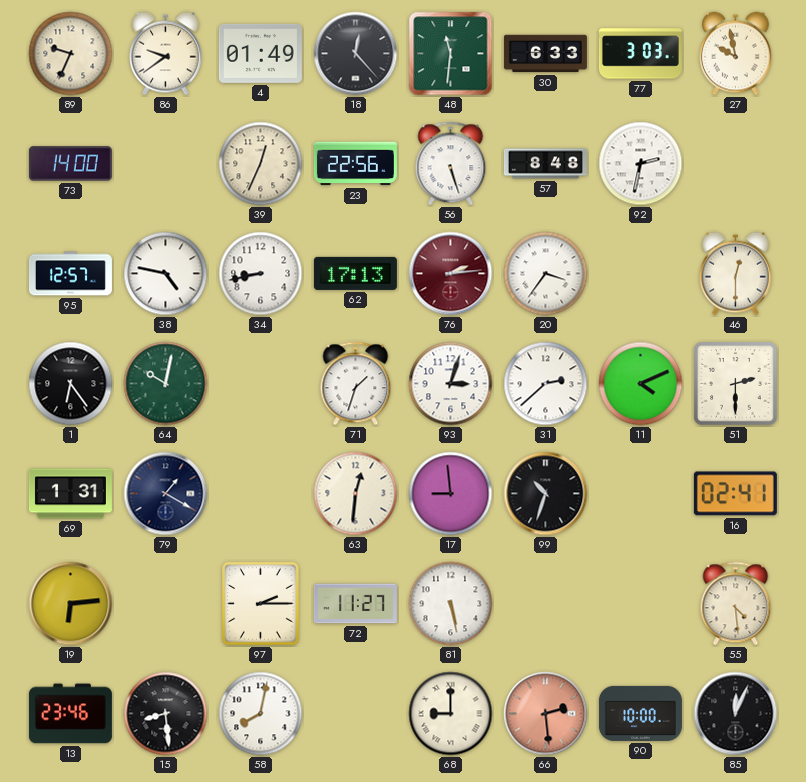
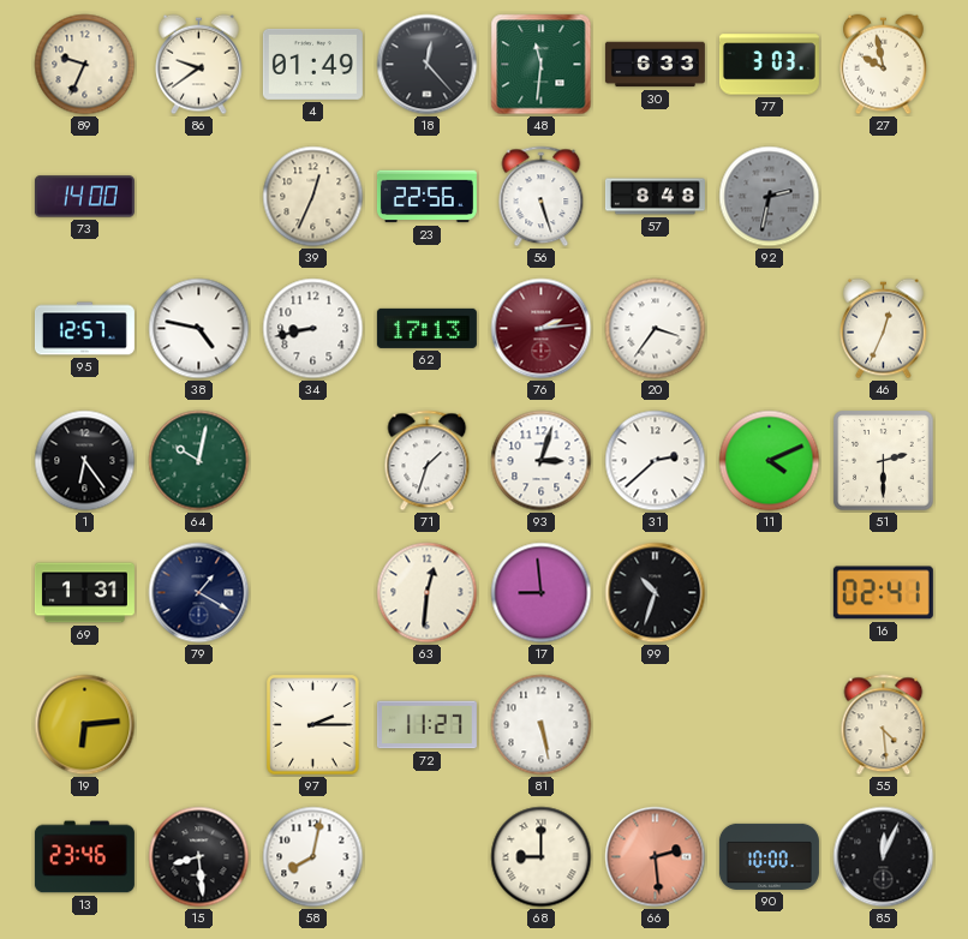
92 dial: white -> grey (770, 197)
46: 12:30 -> 12:34 (884, 329)
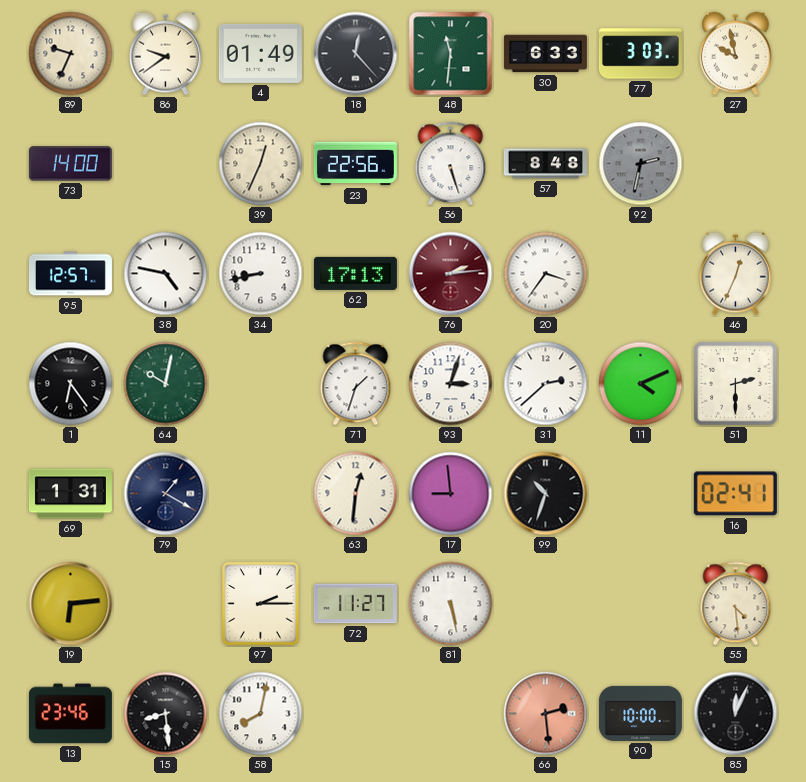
68: 9:00 -> none (542, 857)
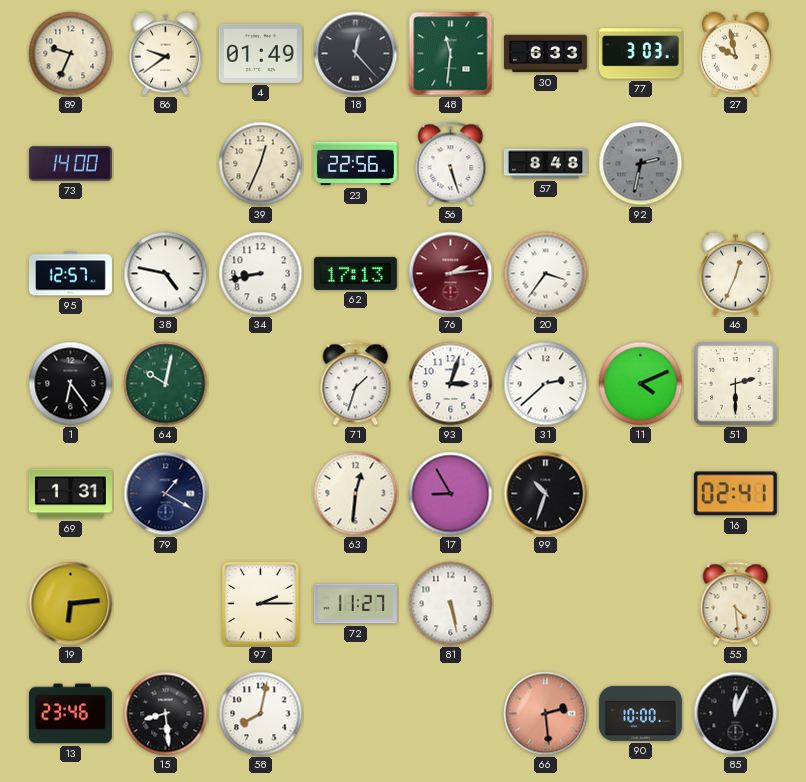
17: 8:59 -> 8:55 (451, 494)
